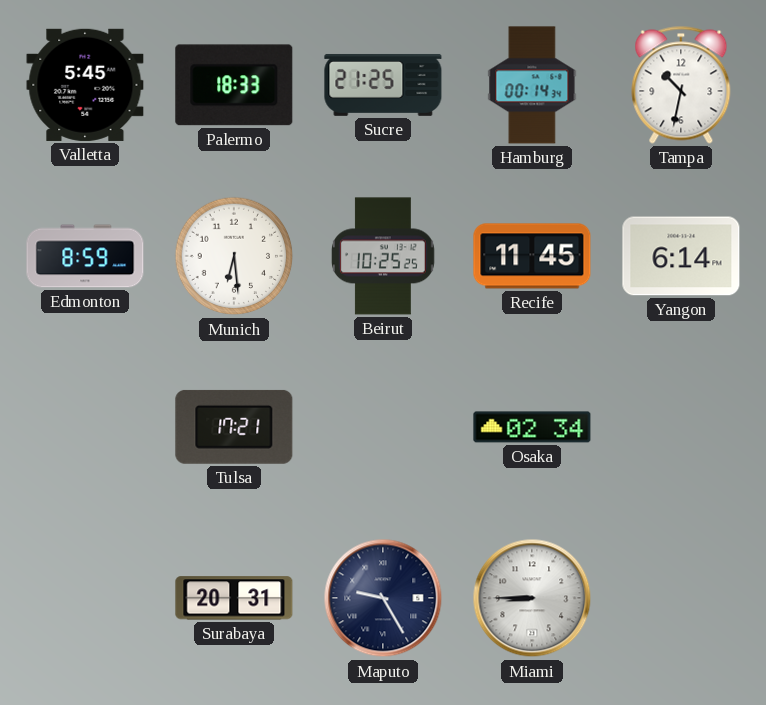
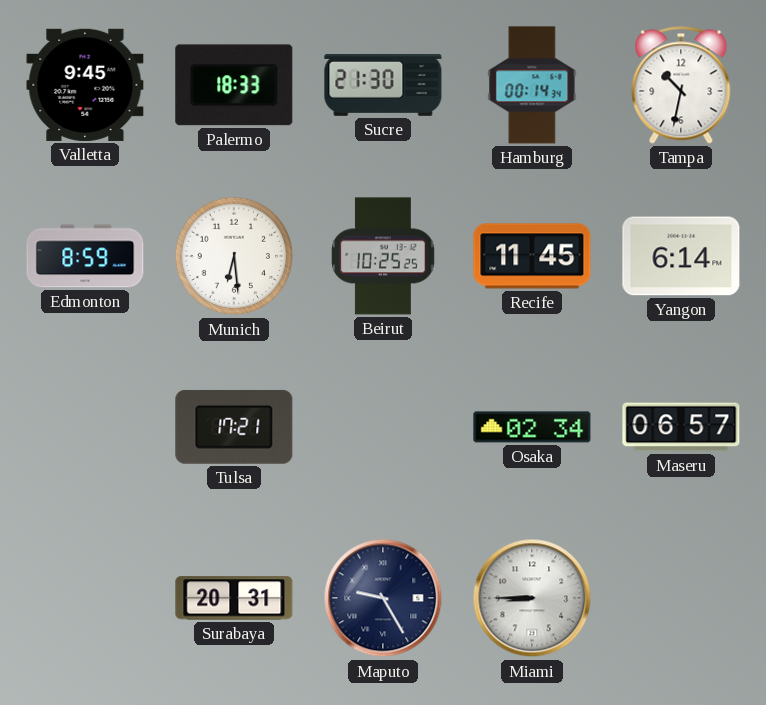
Valletta: 5:45 -> 9:45 (85, 85)
Sucre: 21:25 -> 21:30 (383, 85)
Maseru: none -> 06:57 (681, 427)
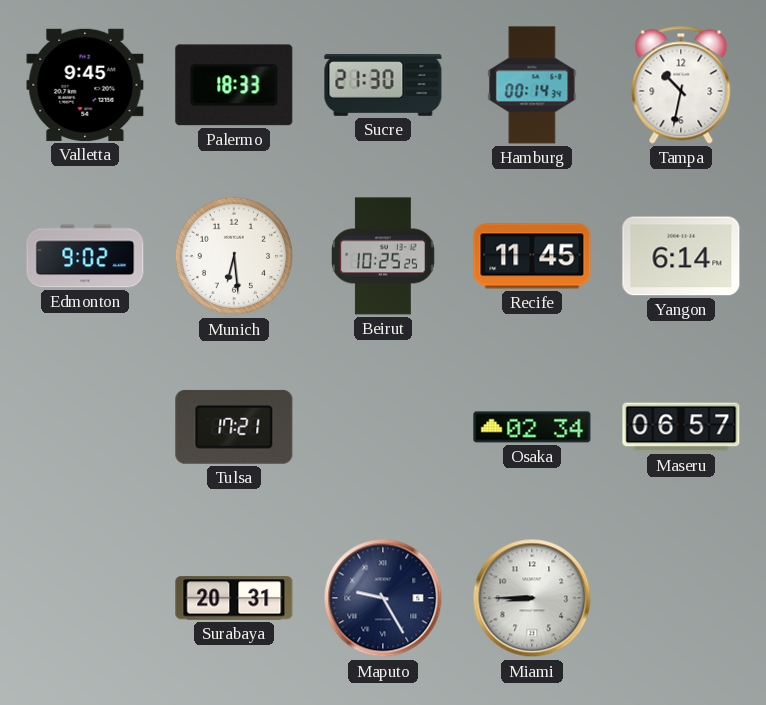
Edmonton: 8:59 -> 9:02 (85, 256)
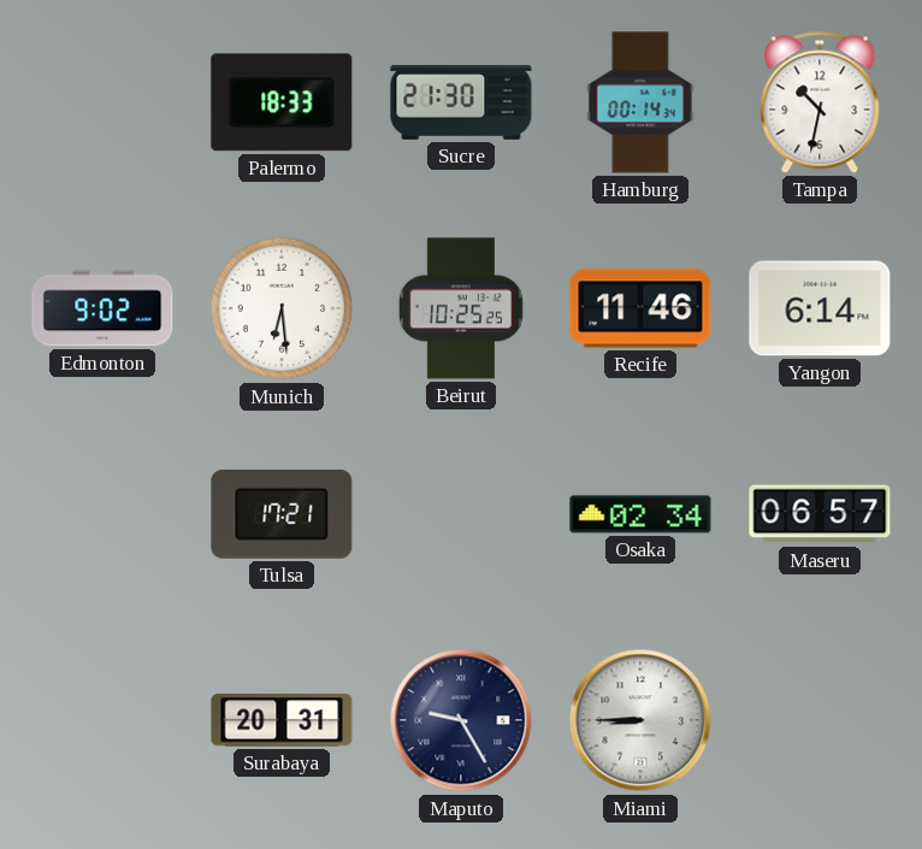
Valletta: 9:45 -> none (85, 85)
Recife: 11:45 -> 11:46 (640, 308)
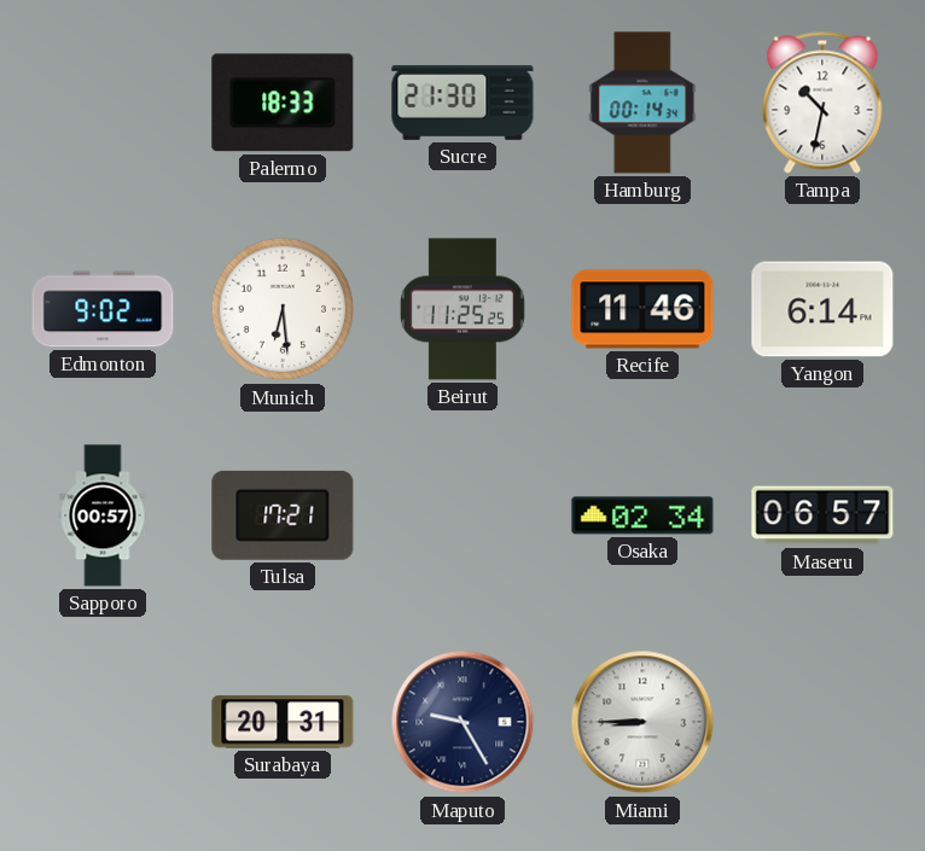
Beirut: 10:25 -> 11:25 (464, 309)
Sapporo: none -> 00:57 (103, 515)
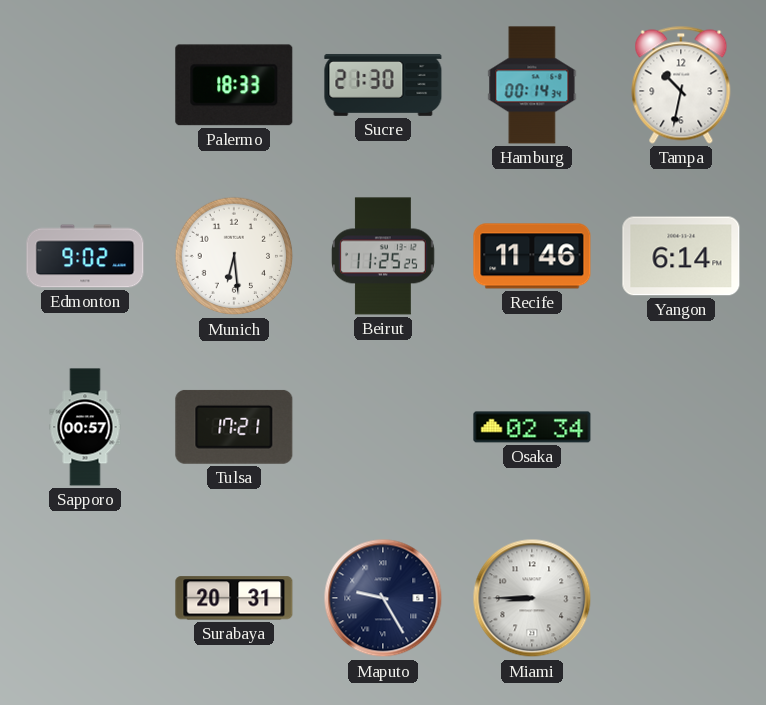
Maseru: 06:57 -> none (822, 515)
